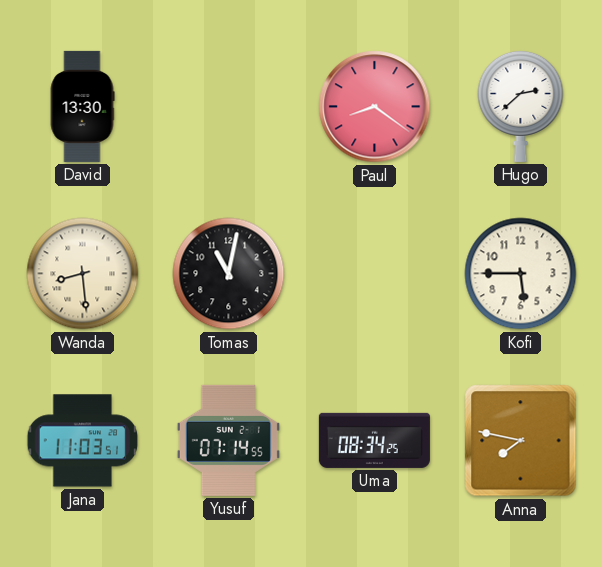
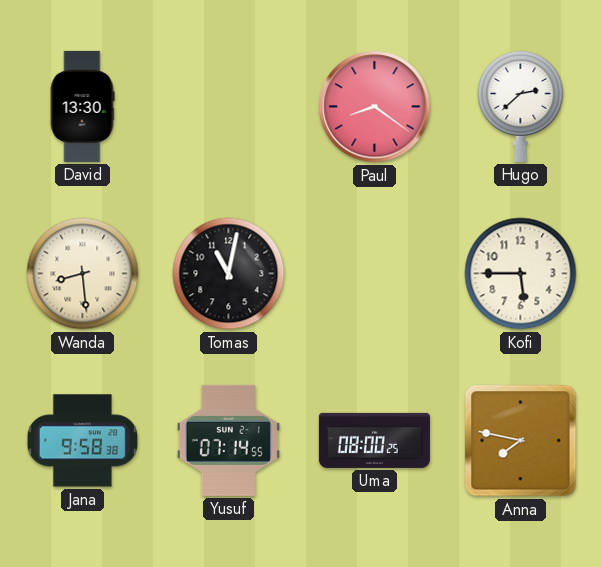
Jana: 11:03 -> 9:58 (83, 441)
Uma: 08:34 -> 08:00 (374, 440)
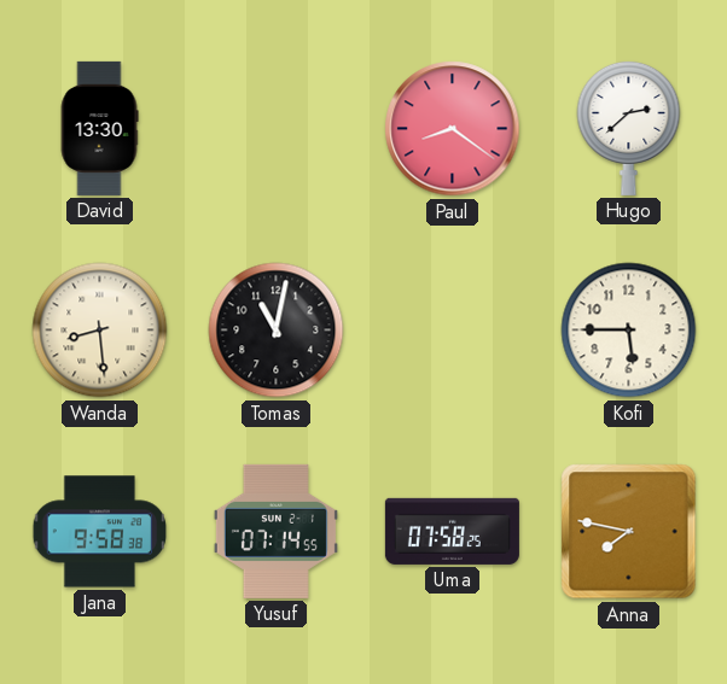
Uma: 08:00 -> 07:58 (452, 531)
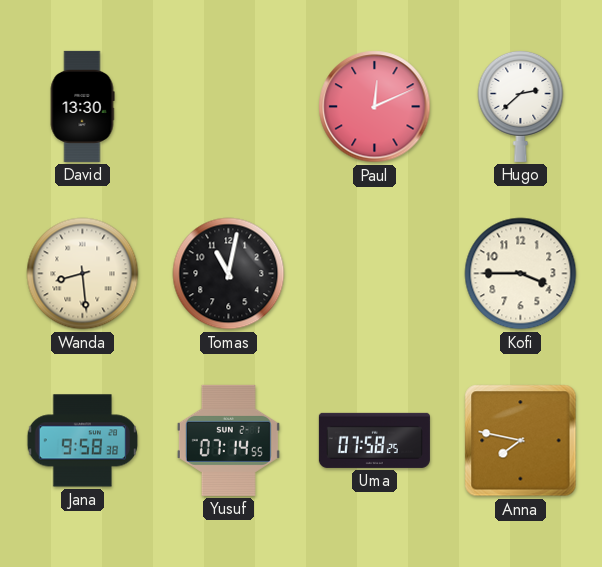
Paul: 8:21 -> 12:11 (375, 107)
Kofi: 5:45 -> 3:45 (521, 274)
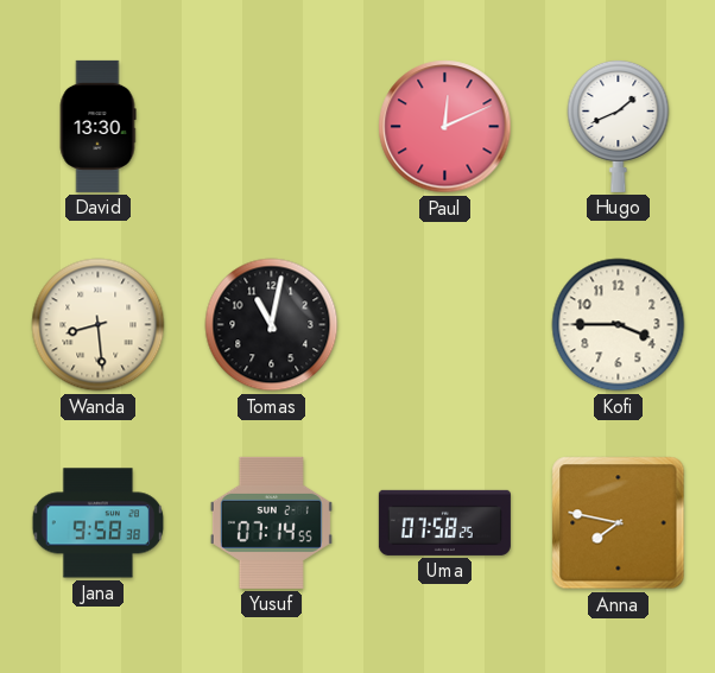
Hugo: 2:38 -> 1:41 (619, 126)
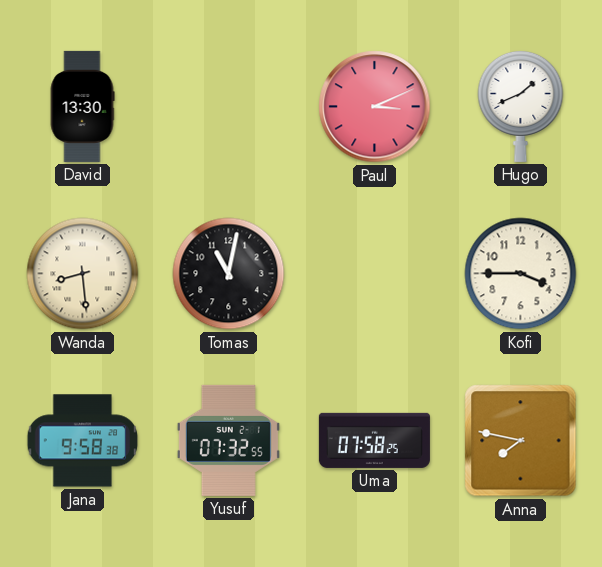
Paul: 12:11 -> 3:11 (375, 107)
Yusuf: 07:14 -> 07:32 (228, 440)
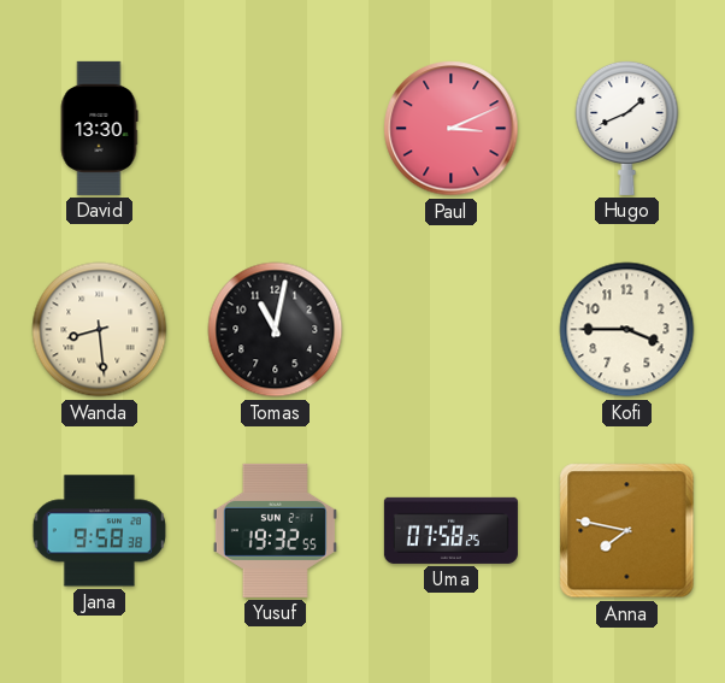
Yusuf: 07:32 -> 19:32 (275, 530)
